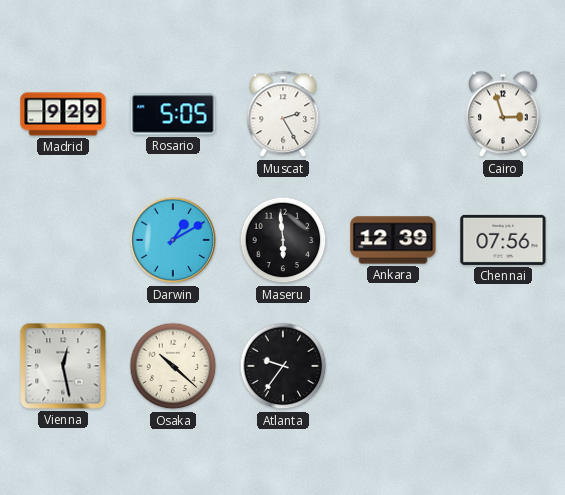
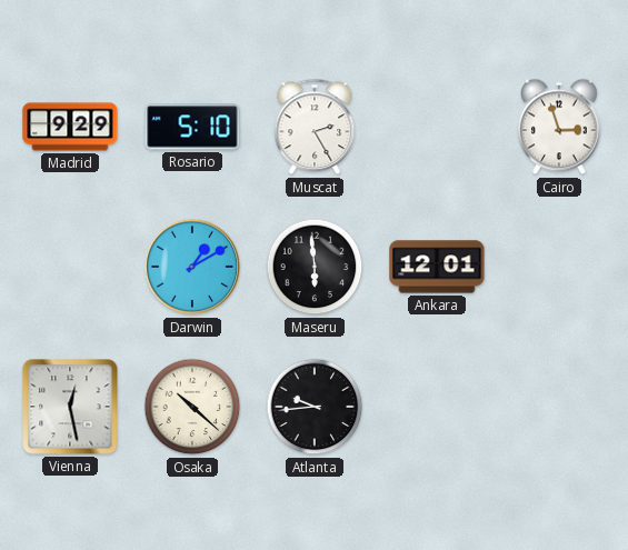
Rosario: 5:05 -> 5:10 (192, 127)
Ankara: 12:39 -> 12:01 (437, 267)
Chennai: 07:56 -> none (503, 240)
Atlanta: 9:36 -> 9:44 (315, 407)
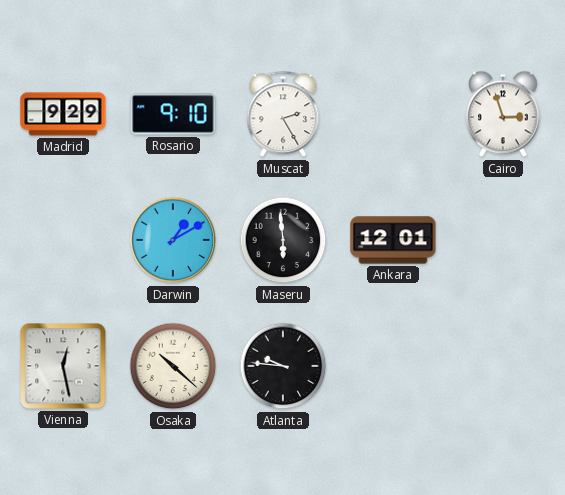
Rosario: 5:10 -> 9:10 (173, 114)
Atlanta: 9:44 -> 9:46 (283, 366)
